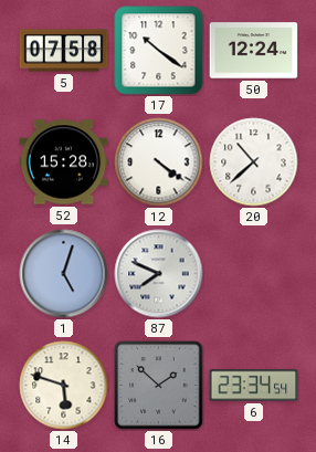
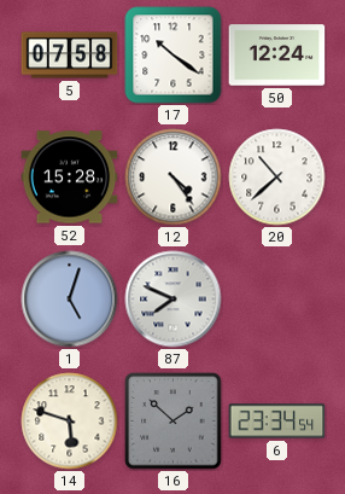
12: 4:21 -> 4:24 (174, 178)
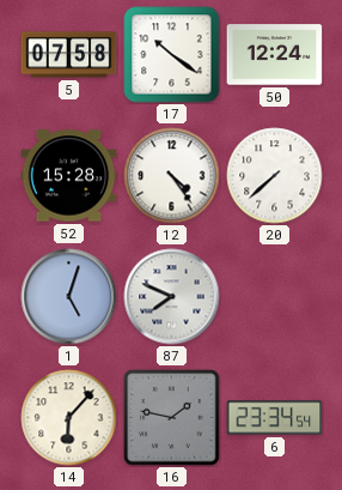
20: 10:38 -> 7:38 (275, 176)
14: 5:48 -> 6:07 (69, 418)
16: 1:52 -> 1:47 (172, 418)
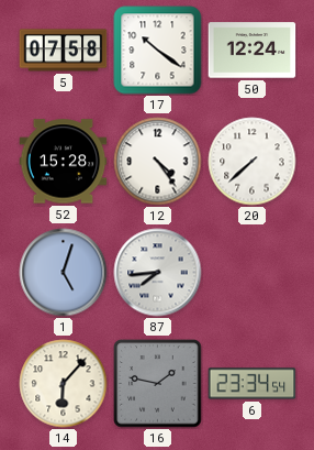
87: 7:49 -> 7:44 (158, 273)
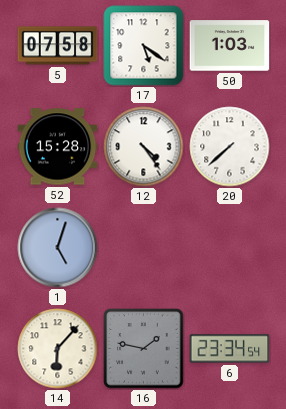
17: 10:21 -> 5:21 (144, 46)
50: 12:24 -> 1:03 (230, 46)
87: 7:44 -> none (158, 273)
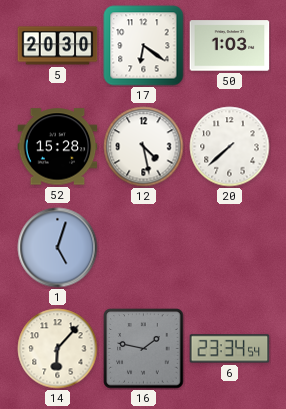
5: 07:58 -> 20:30 (58, 46)
17: 5:21 -> 6:21 (144, 46)
12: 4:24 -> 4:28 (144, 147)
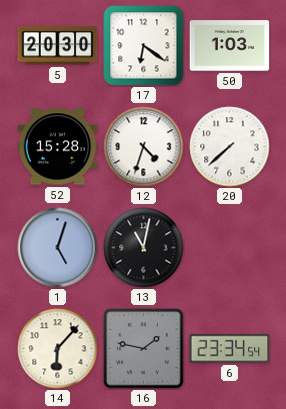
12: 4:28 -> 4:33 (144, 147)
13: none -> 11:02 (144, 248)
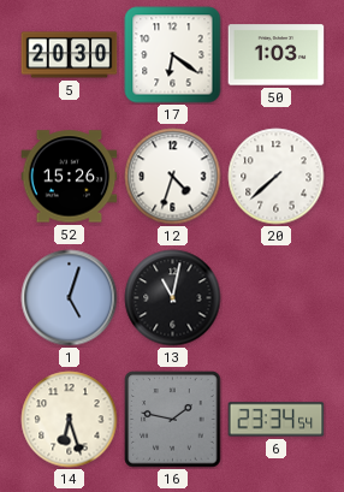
52: 15:28 -> 15:26 (70, 177)
14: 6:07 -> 6:27 (70, 420)
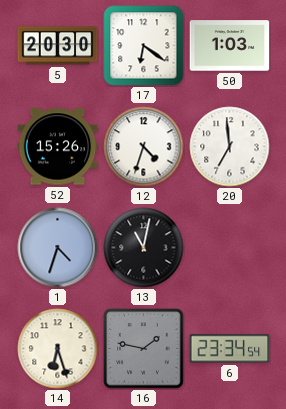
20: 7:38 -> 6:59 (230, 147)
1: 5:03 -> 4:33 (58, 248)
